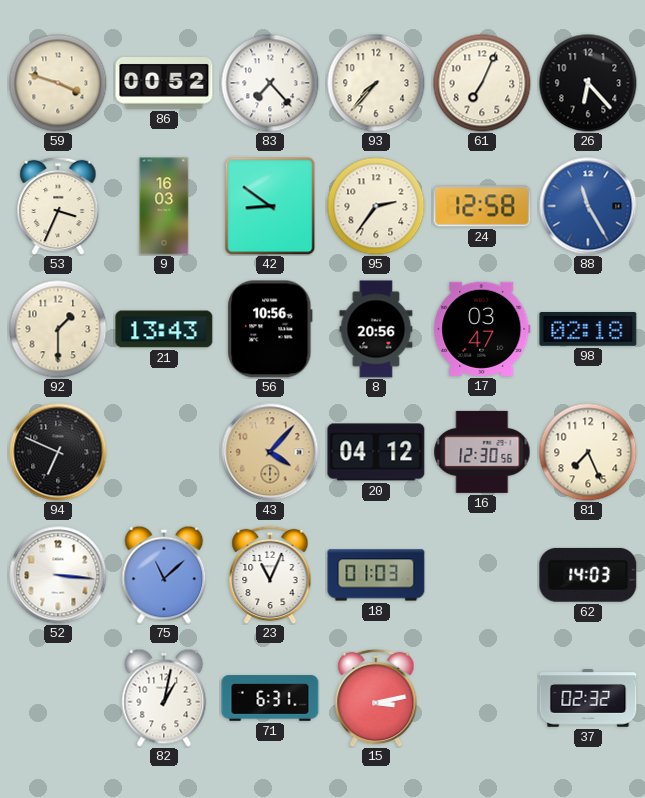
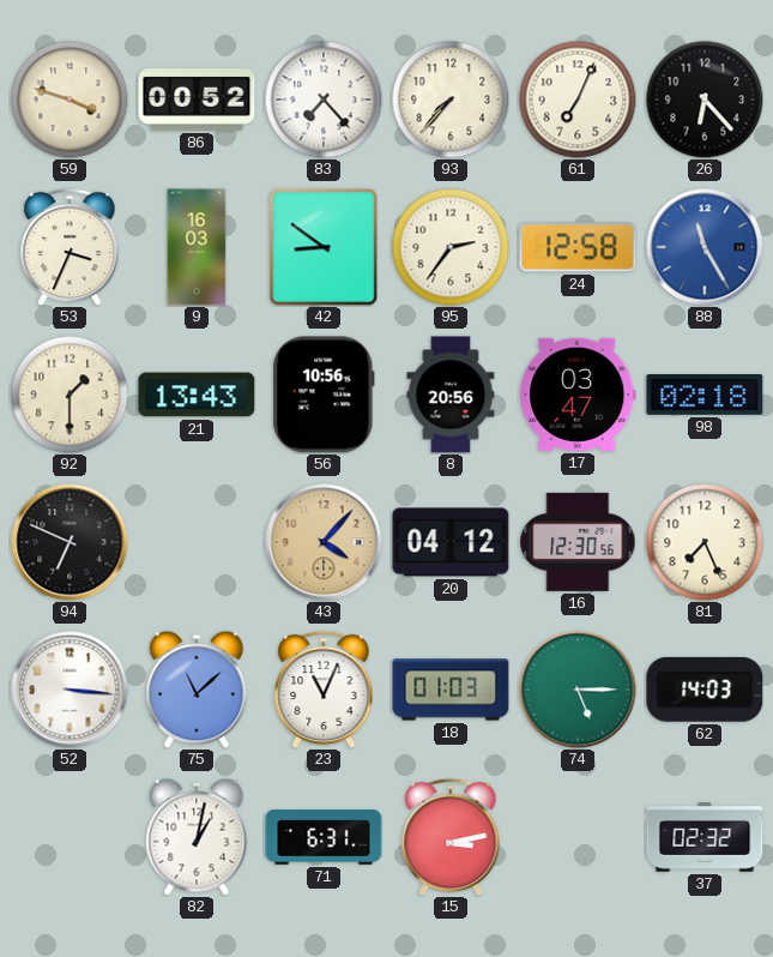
74: none -> 5:15 (578, 690)
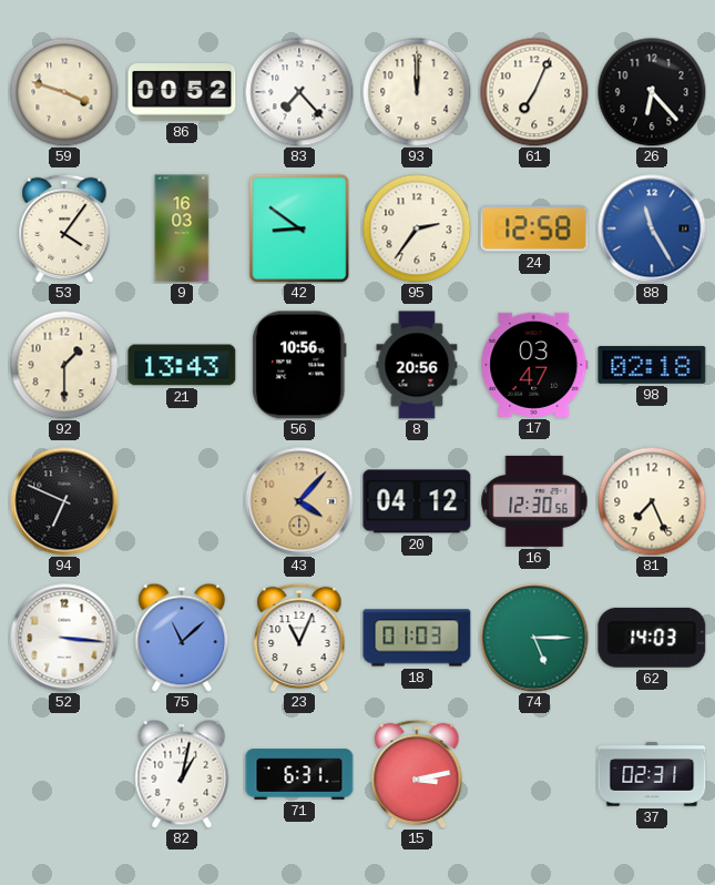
93: 7:37 -> 12:00 (417, 92)
53: 3:34 -> 4:06 (64, 228)
37: 02:32 -> 02:31 (652, 774)
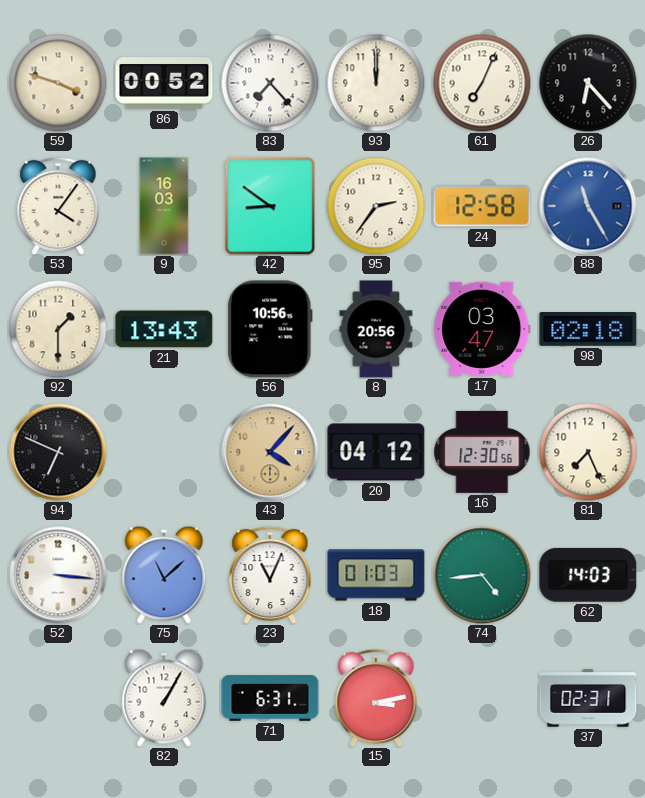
74: 5:15 -> 4:44 (482, 575)
82: 1:02 -> 1:05 (164, 698)
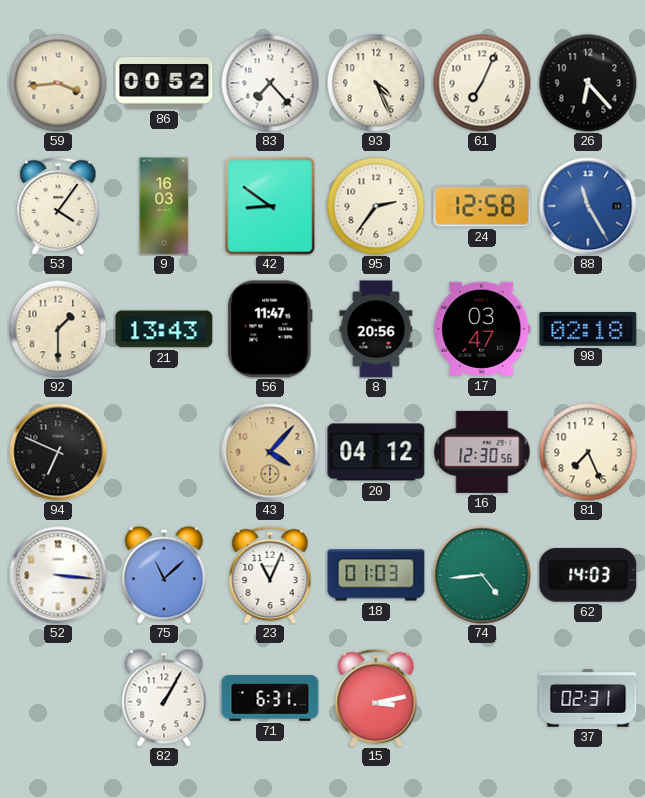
59: 3:48 -> 3:44 (58, 83)
93: 12:00 -> 4:26 (376, 83)
56: 10:56 -> 11:47 (270, 329)
